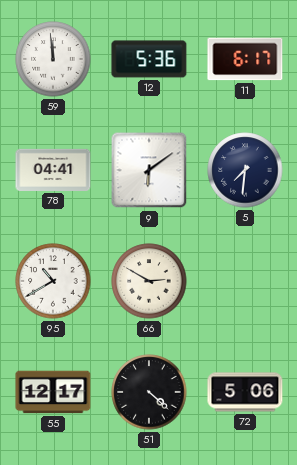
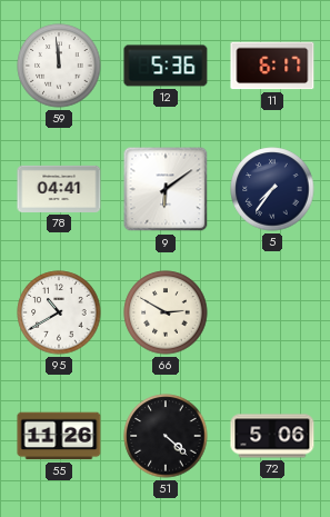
5: 7:31 -> 7:36 (272, 189)
55: 12:17 -> 11:26 (59, 436)
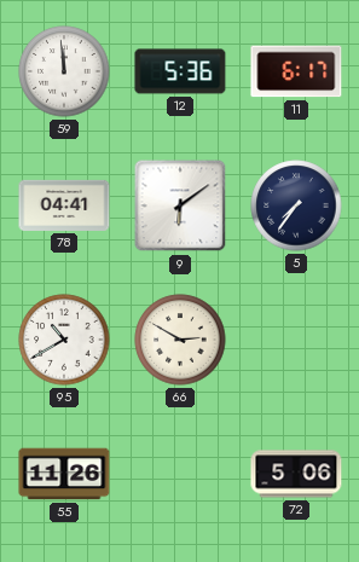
51: 4:22 -> none (166, 436)
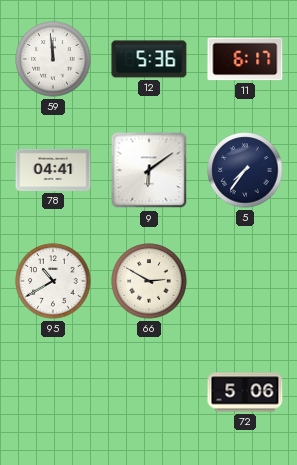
55: 11:26 -> none (64, 474)
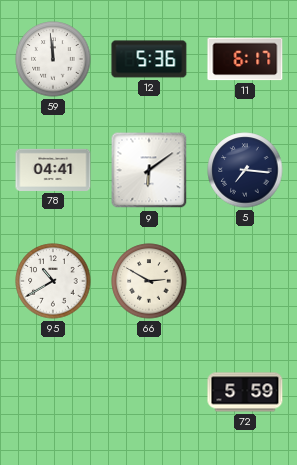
5: 7:36 -> 7:16 (245, 170)
72: 5:06 -> 5:59 (245, 392)
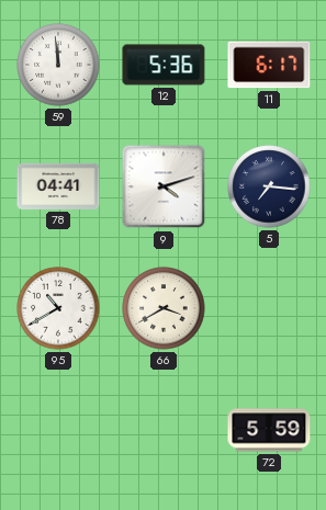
9: 6:09 -> 4:12 (164, 186)
66: 2:50 -> 3:40 (164, 308)
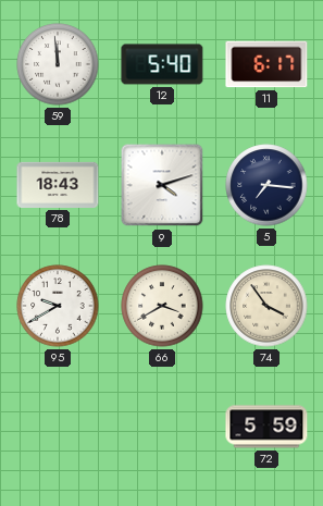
12: 5:36 -> 5:40 (162, 64)
78: 04:41 -> 18:43 (58, 185)
95: 10:40 -> 9:40 (58, 306)
74: none -> 3:54 (266, 306)
